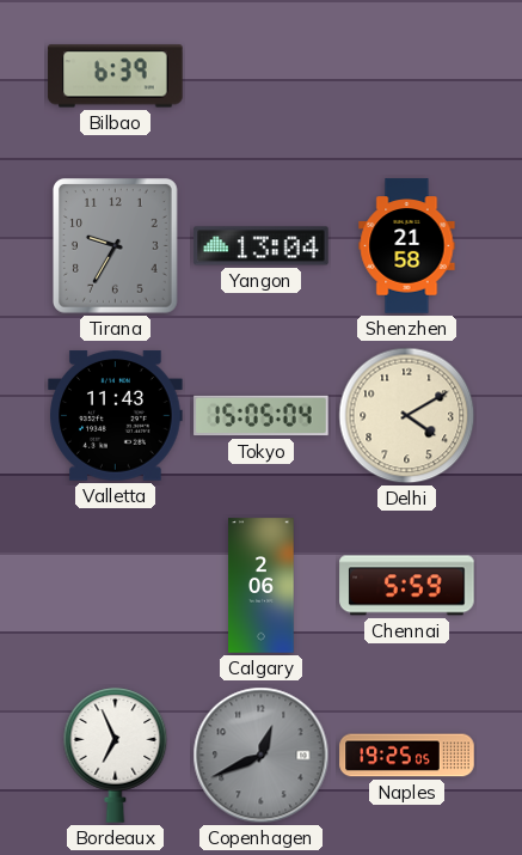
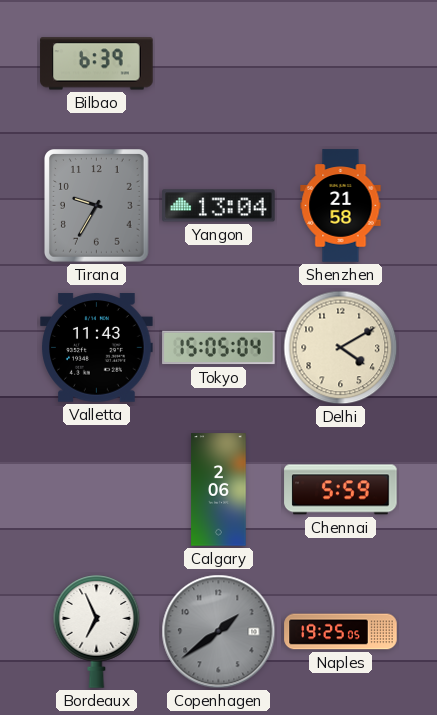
Copenhagen: 12:41 -> 1:39 (219, 632)
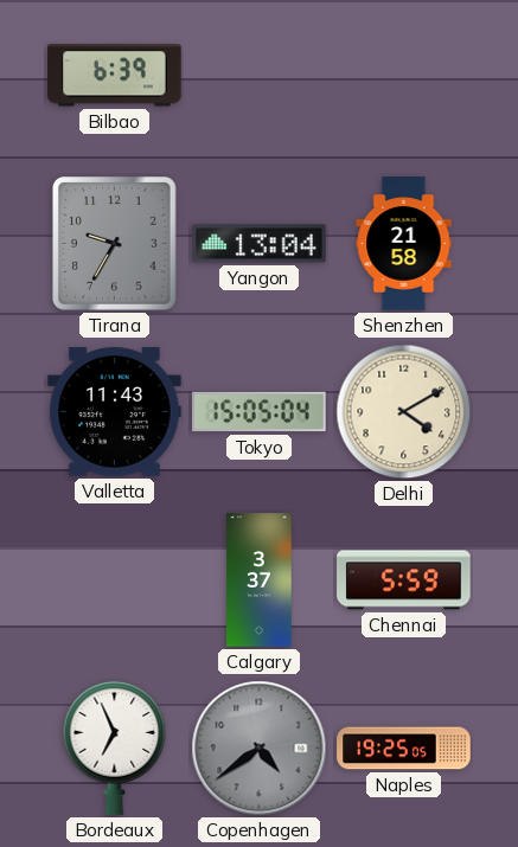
Calgary: 2:06 -> 3:37 (260, 580)
Copenhagen: 1:39 -> 4:39 (260, 749)
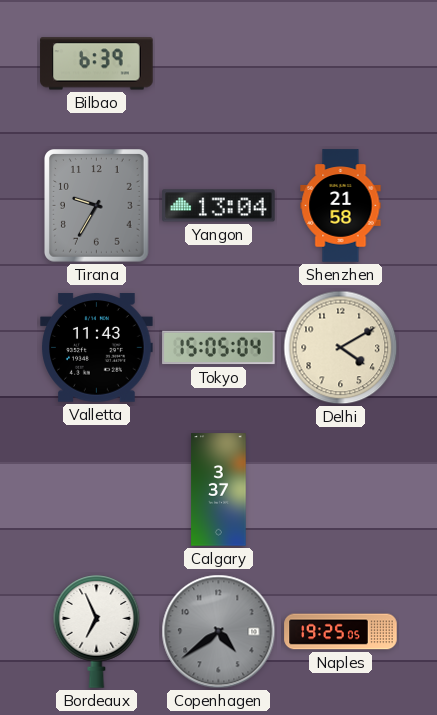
Chennai: 5:59 -> none (404, 580)
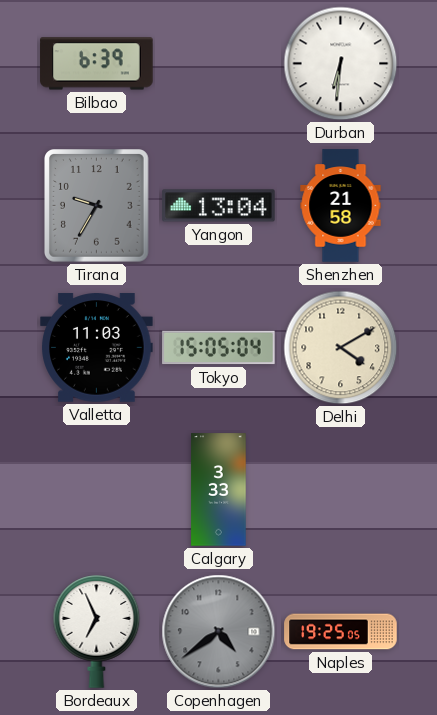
Durban: none -> 6:31 (341, 64)
Valletta: 11:43 -> 11:03 (97, 348)
Calgary: 3:37 -> 3:33 (219, 490)
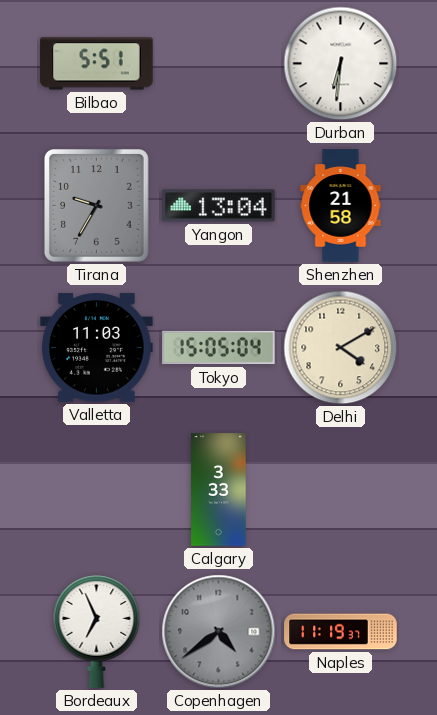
Bilbao: 6:39 -> 5:51 (97, 64)
Naples: 19:25 -> 11:19 (341, 632)
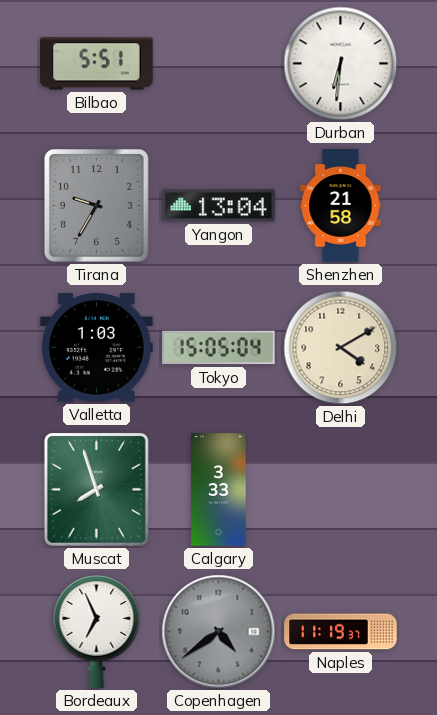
Valletta: 11:03 -> 1:03 (97, 348)
Muscat: none -> 7:57 (96, 489)
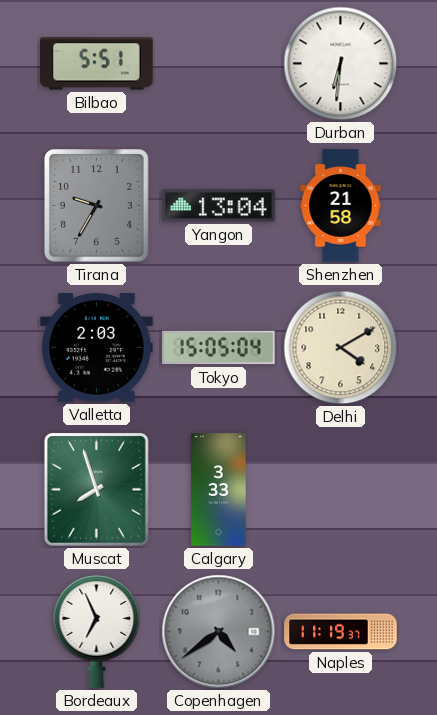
Valletta: 1:03 -> 2:03 (97, 348)
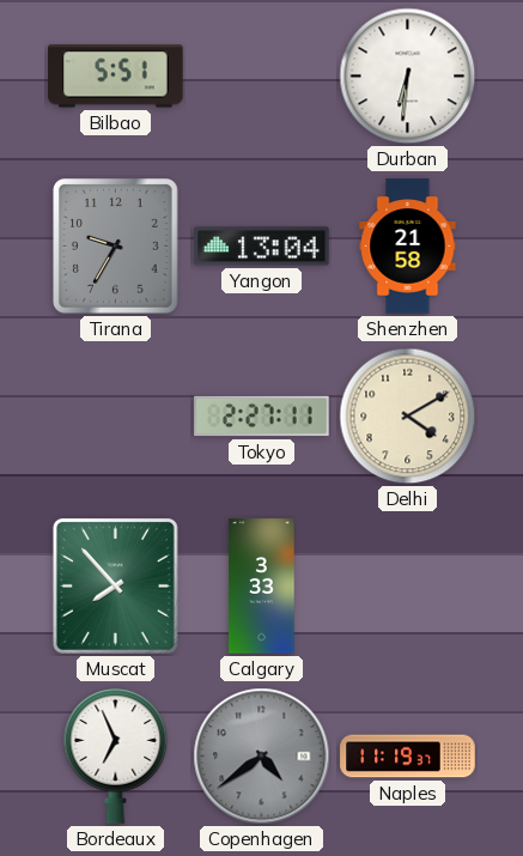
Valletta: 2:03 -> none (97, 348)
Tokyo: 15:05 -> 2:27 (262, 417)
Muscat: 7:57 -> 7:53 (115, 585)
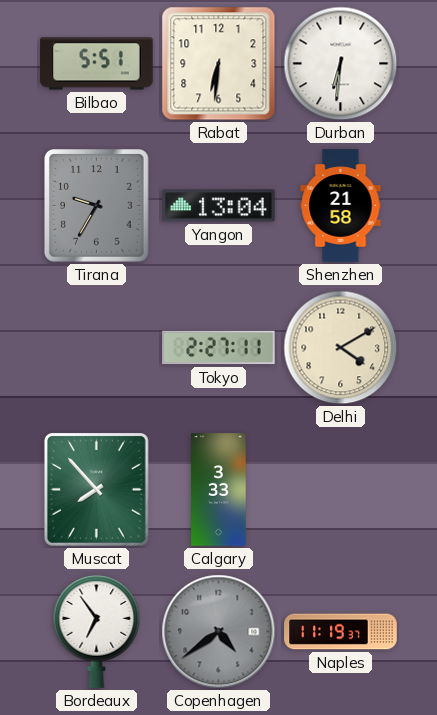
Rabat: none -> 6:31 (219, 64)
Bordeaux: 6:56 -> 6:54 (97, 632)
